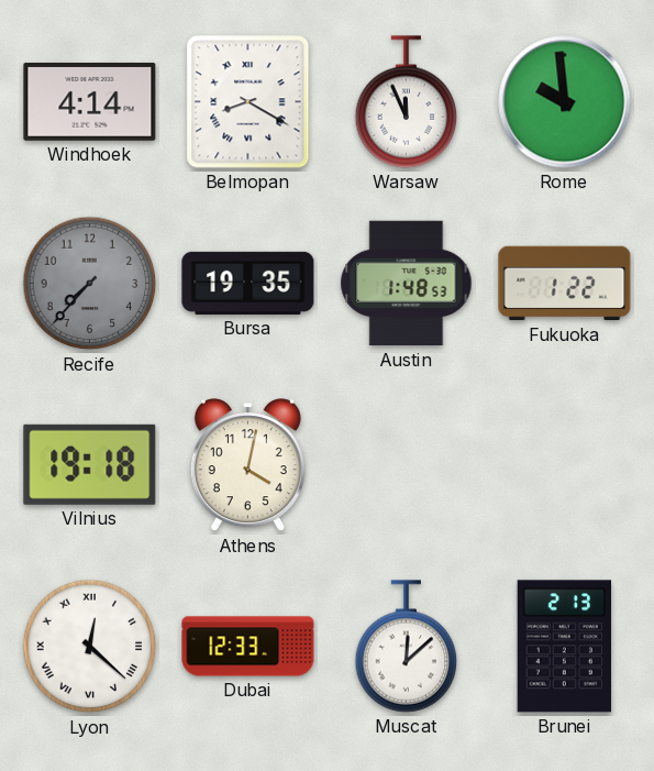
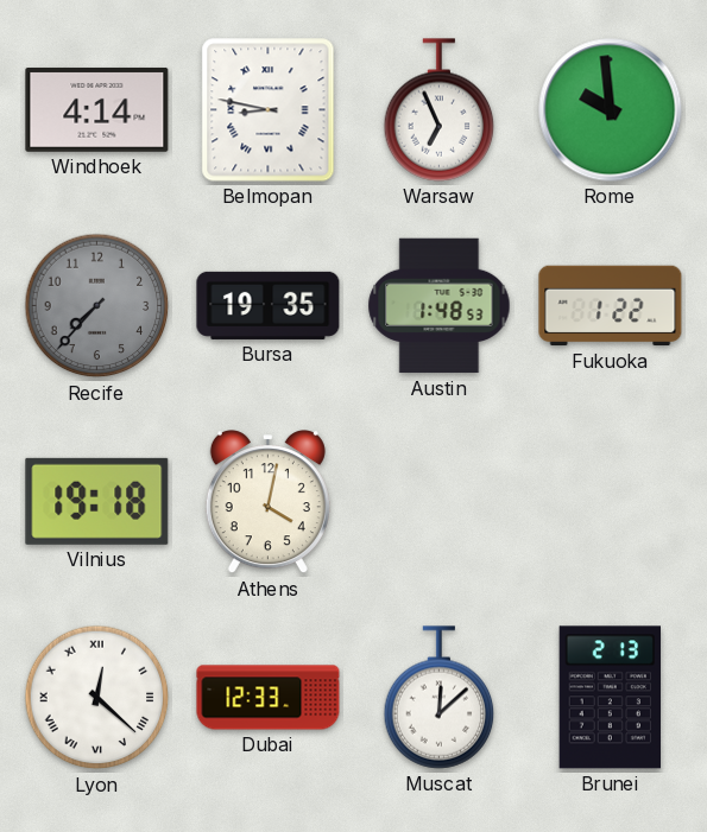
Belmopan: 8:20 -> 8:47 (269, 110)
Warsaw: 11:56 -> 6:56 (440, 110)
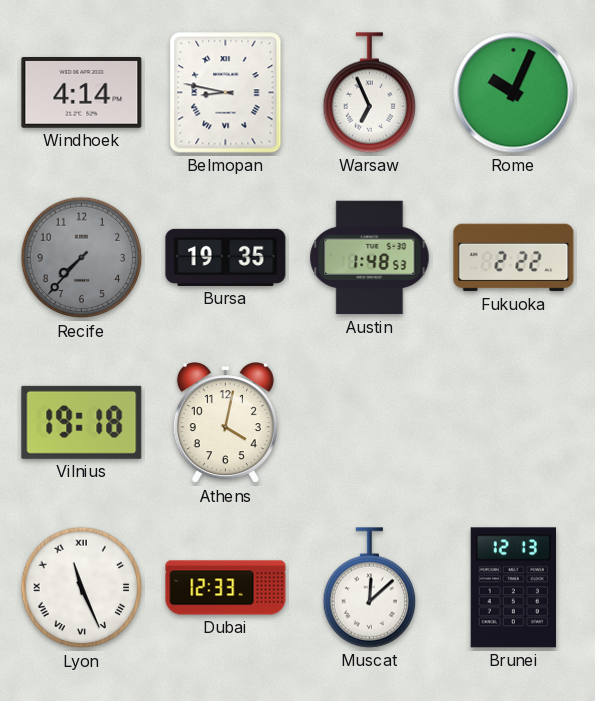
Rome: 9:59 -> 10:04 (514, 93)
Fukuoka: 1:22 -> 2:22 (514, 258)
Lyon: 12:22 -> 11:26 (82, 588)
Brunei: 2:13 -> 12:13 (513, 588)
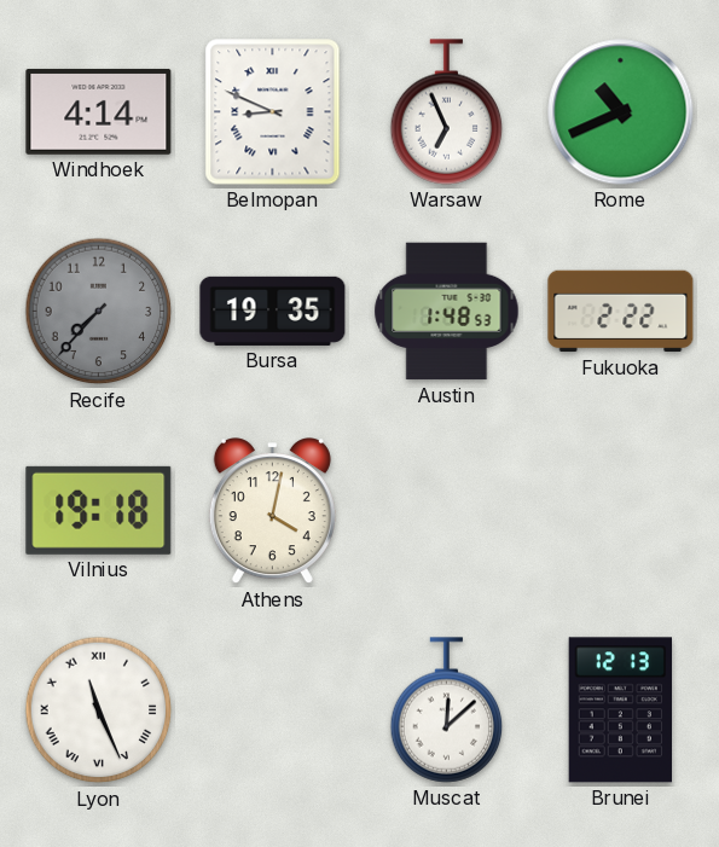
Belmopan: 8:47 -> 8:49 (273, 112)
Rome: 10:04 -> 10:41 (621, 112)
Dubai: 12:33 -> none (226, 588)
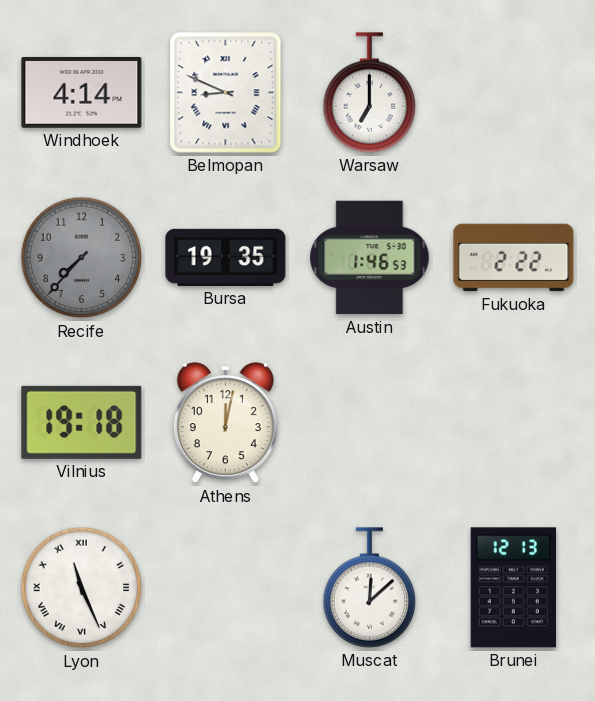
Warsaw: 6:56 -> 7:00 (370, 93)
Rome: 10:41 -> none (621, 112)
Austin: 1:48 -> 1:46 (370, 258)
Athens: 4:02 -> 12:02 (225, 423)
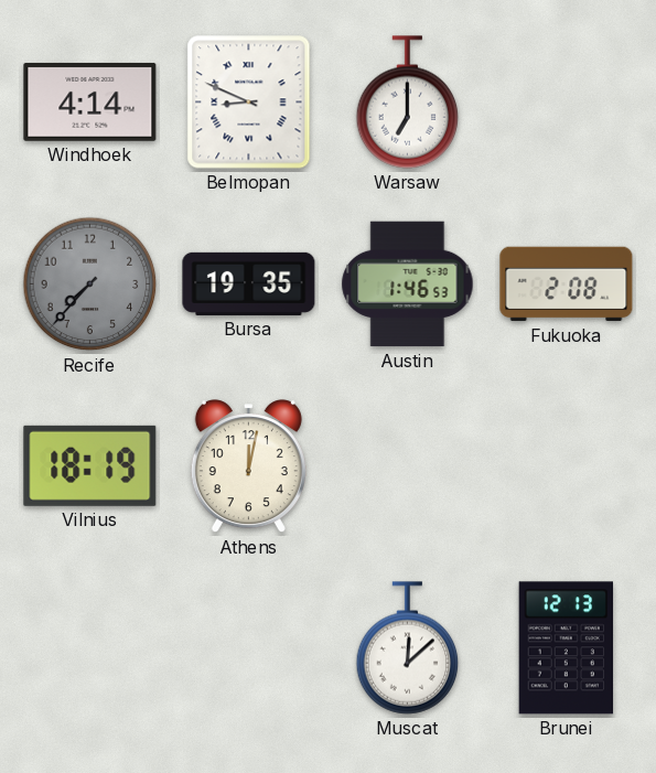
Fukuoka: 2:22 -> 2:08 (567, 284)
Vilnius: 19:18 -> 18:19 (90, 465)
Lyon: 11:26 -> none (82, 588)
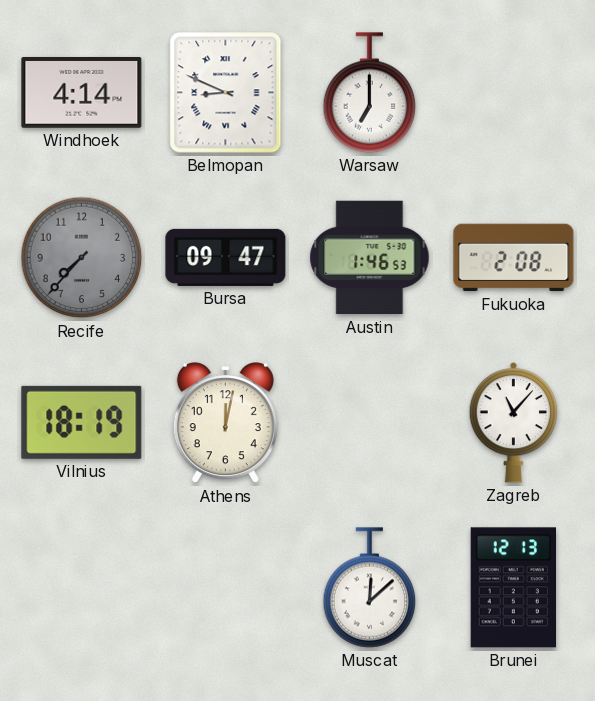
Bursa: 19:35 -> 09:47 (226, 257)
Zagreb: none -> 11:07 (514, 422)
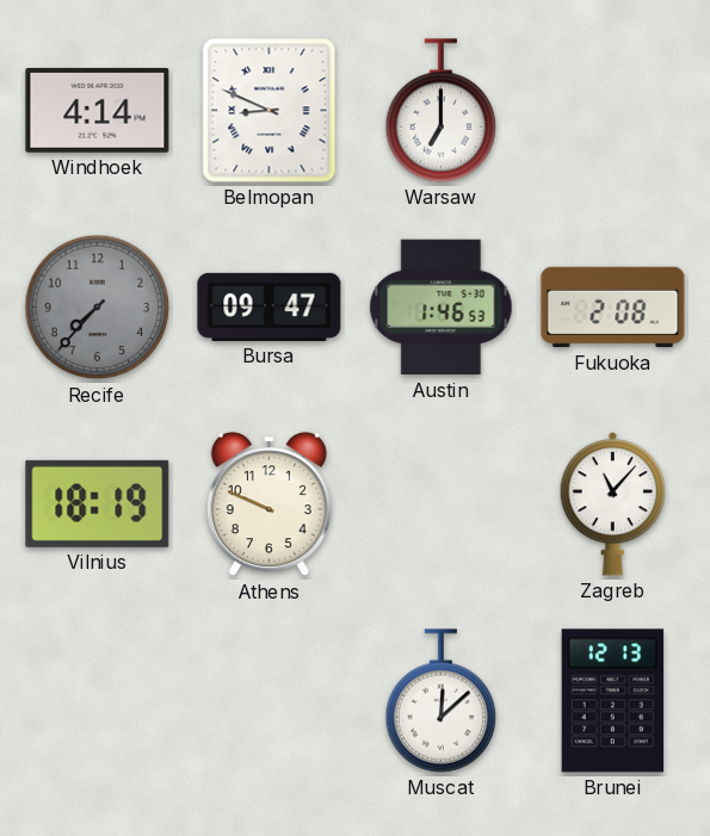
Athens: 12:02 -> 9:49 (268, 504)
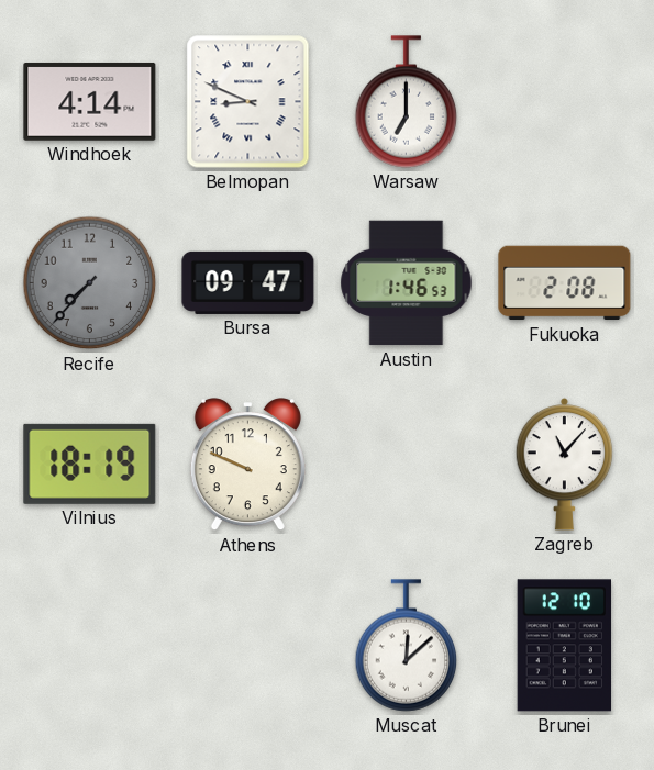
Brunei: 12:13 -> 12:10 (564, 646)
